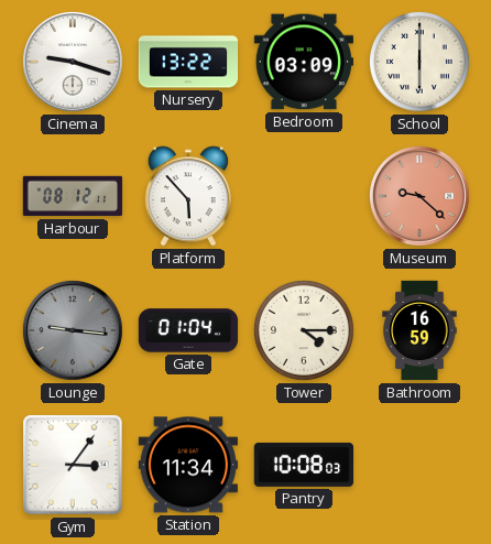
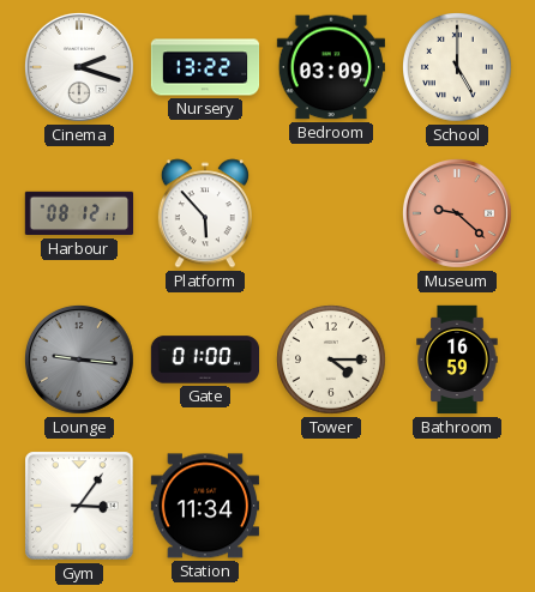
Cinema: 9:18 -> 2:18 (79, 67)
School: 6:00 -> 5:00 (458, 68)
Gate: 01:04 -> 01:00 (205, 360)
Pantry: 10:08 -> none (303, 465)
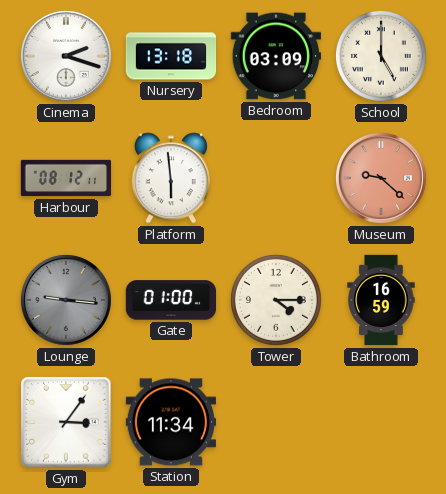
Nursery: 13:22 -> 13:18 (171, 56)
Platform: 5:53 -> 5:59 (171, 178)
